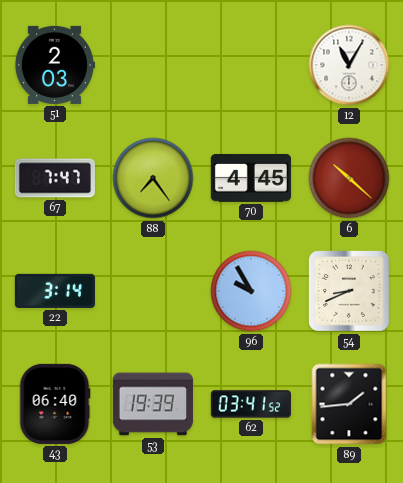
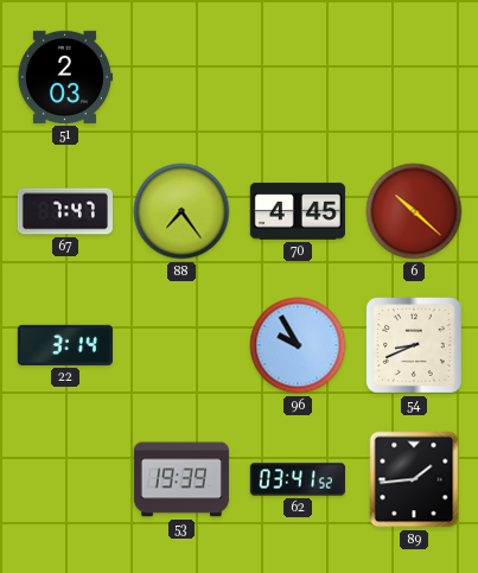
12: 11:05 -> none (349, 65)
43: 06:40 -> none (55, 404)
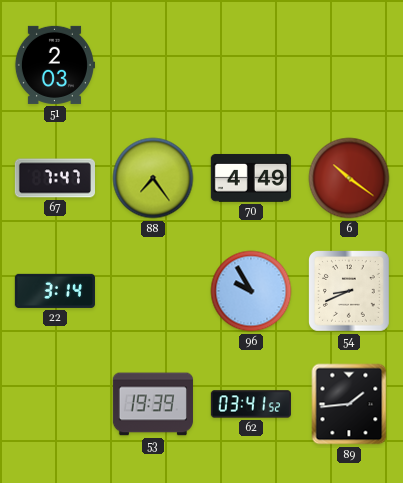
70: 4:45 -> 4:49 (251, 178)
6: 10:22 -> 10:21 (349, 178)
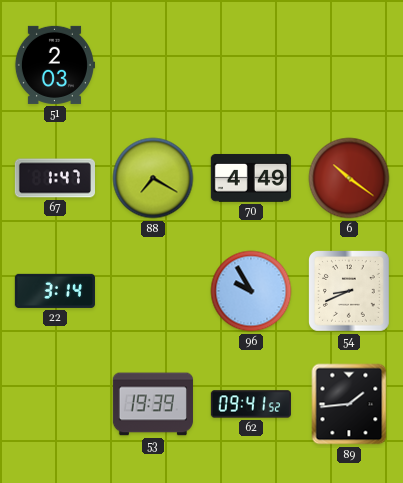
67: 7:47 -> 1:47 (54, 178)
88: 7:24 -> 7:20 (153, 178)
62: 03:41 -> 09:41 (251, 404)
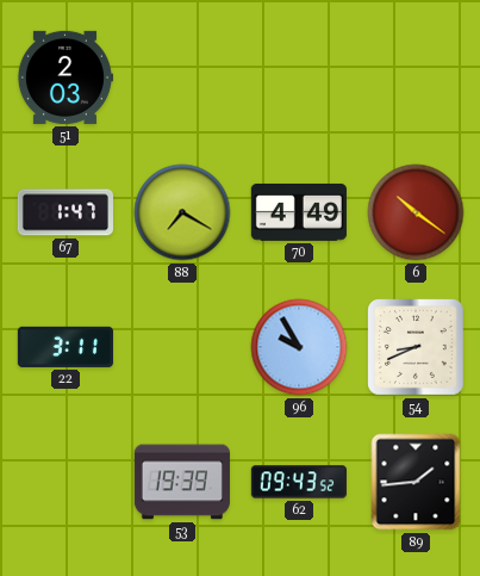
22: 3:14 -> 3:11 (66, 347)
62: 09:41 -> 09:43 (299, 482)
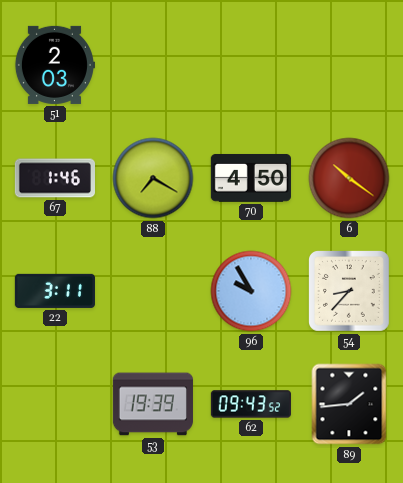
67: 1:47 -> 1:46 (54, 178)
70: 4:49 -> 4:50 (251, 178)
54: 8:41 -> 8:37 (350, 292)
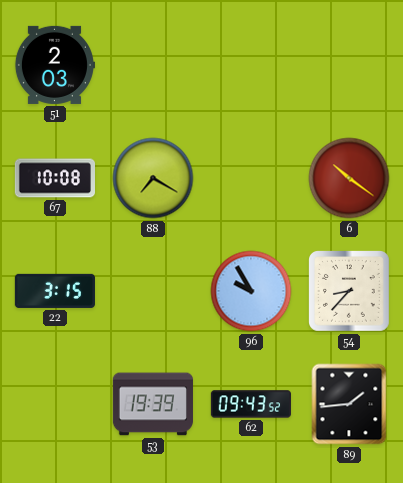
67: 1:46 -> 10:08 (54, 178)
70: 4:50 -> none (251, 178)
22: 3:11 -> 3:15 (55, 291)
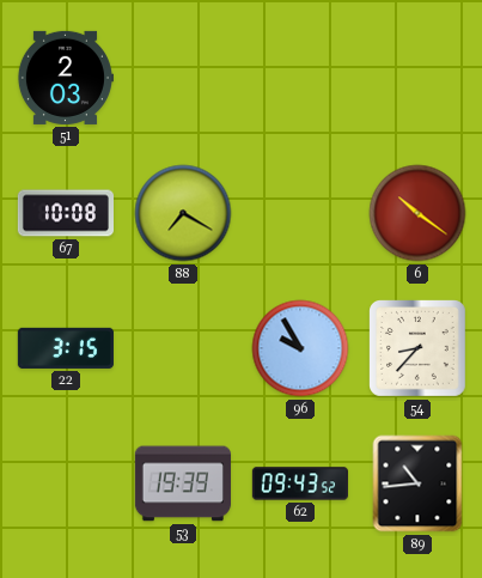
89: 1:44 -> 10:44 (417, 483)
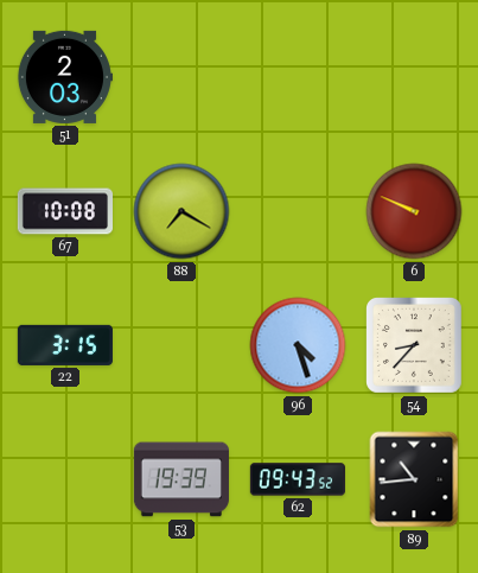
6: 10:21 -> 9:49 (414, 211)
96: 9:55 -> 4:27 (298, 345)
